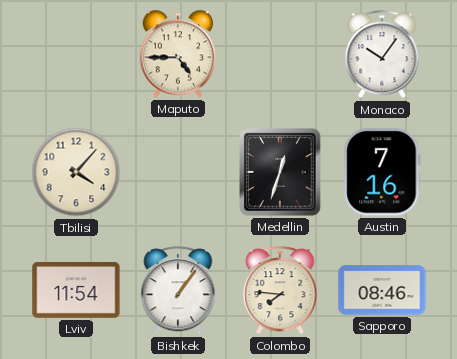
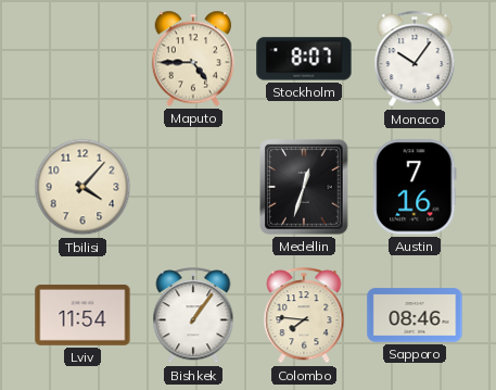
Stockholm: none -> 8:07 (304, 59)
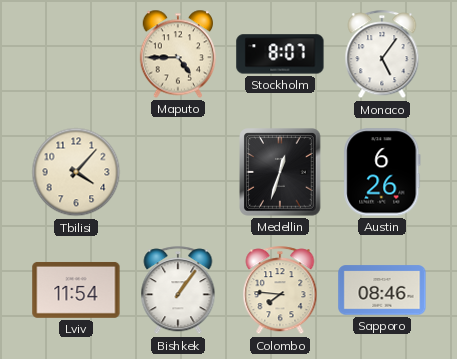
Monaco: 10:06 -> 5:06 (382, 55)
Austin: 7:16 -> 6:26 (382, 172)
